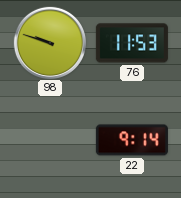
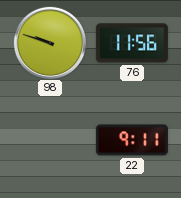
76: 11:53 -> 11:56 (132, 43)
22: 9:14 -> 9:11 (132, 140)
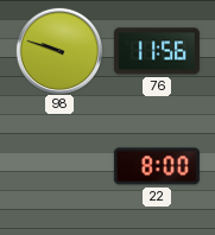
22: 9:11 -> 8:00 (157, 166)
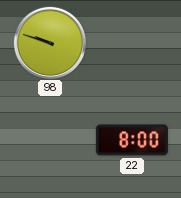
76: 11:56 -> none (157, 51)
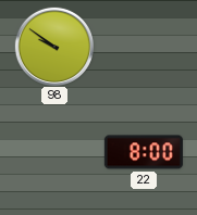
98: 9:48 -> 9:51 (53, 46)
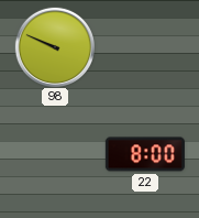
98: 9:51 -> 9:49 (54, 46)
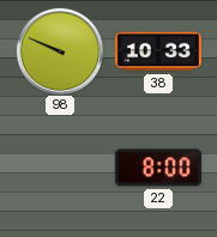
38: none -> 10:33 (158, 51)
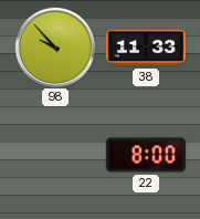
98: 9:49 -> 9:53 (54, 46)
38: 10:33 -> 11:33 (146, 48)
